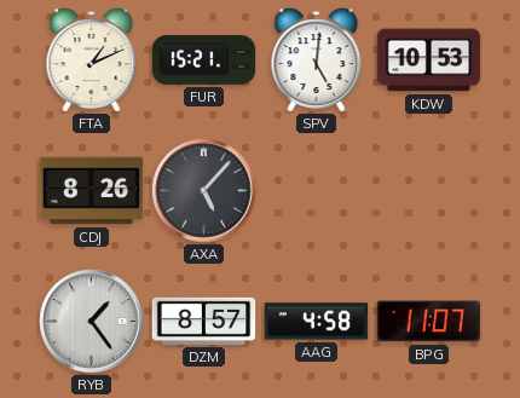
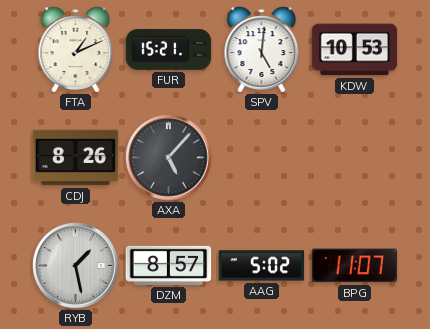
RYB: 1:24 -> 1:28 (76, 266)
AAG: 4:58 -> 5:02 (262, 266)
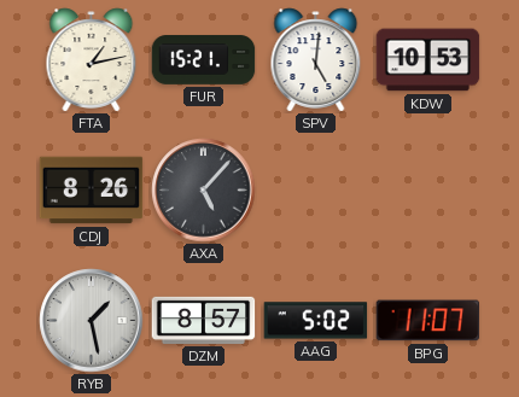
FTA: 1:11 -> 1:13 (92, 60)
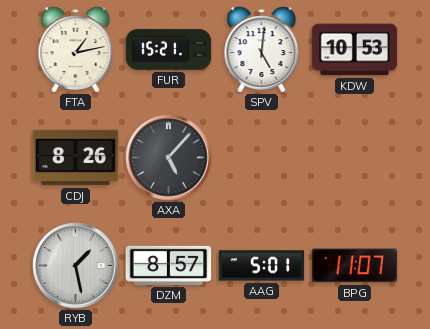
AAG: 5:02 -> 5:01 (262, 266)
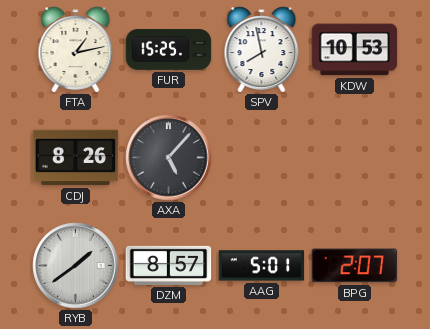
FUR: 15:21 -> 15:25 (169, 50)
SPV: 5:01 -> 7:58 (262, 50)
RYB: 1:28 -> 1:39 (76, 266)
BPG: 11:07 -> 2:07 (355, 266)
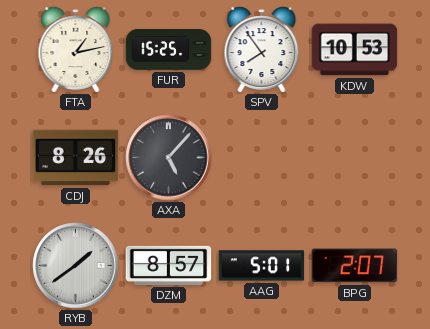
SPV: 7:58 -> 7:54 (262, 50)
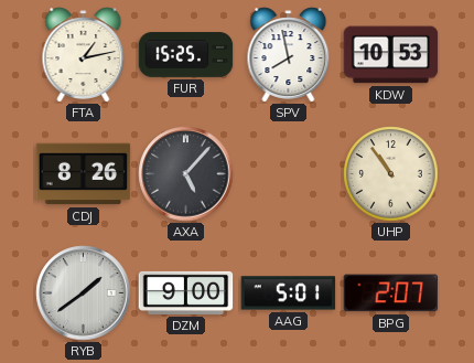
SPV: 7:54 -> 7:58 (289, 55)
UHP: none -> 10:54 (391, 174)
DZM: 8:57 -> 9:00 (186, 292)
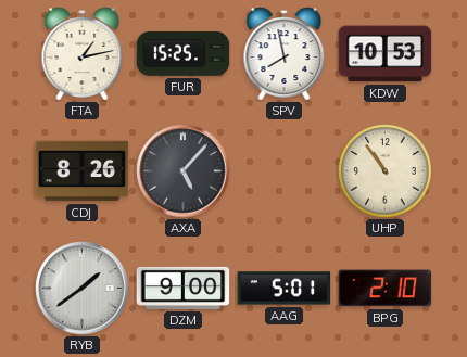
BPG: 2:07 -> 2:10 (386, 289)
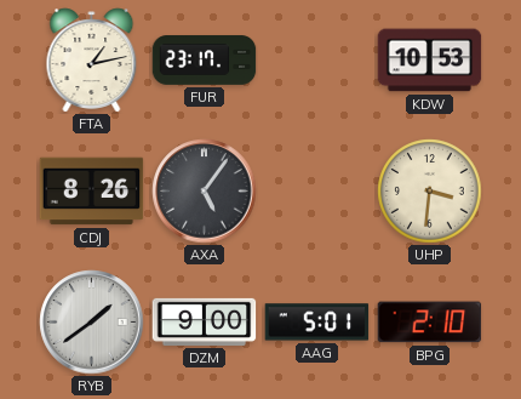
FUR: 15:25 -> 23:17 (205, 61)
SPV: 7:58 -> none (285, 54)
AXA: 5:07 -> 5:06 (205, 192)
UHP: 10:54 -> 3:31 (430, 192)
